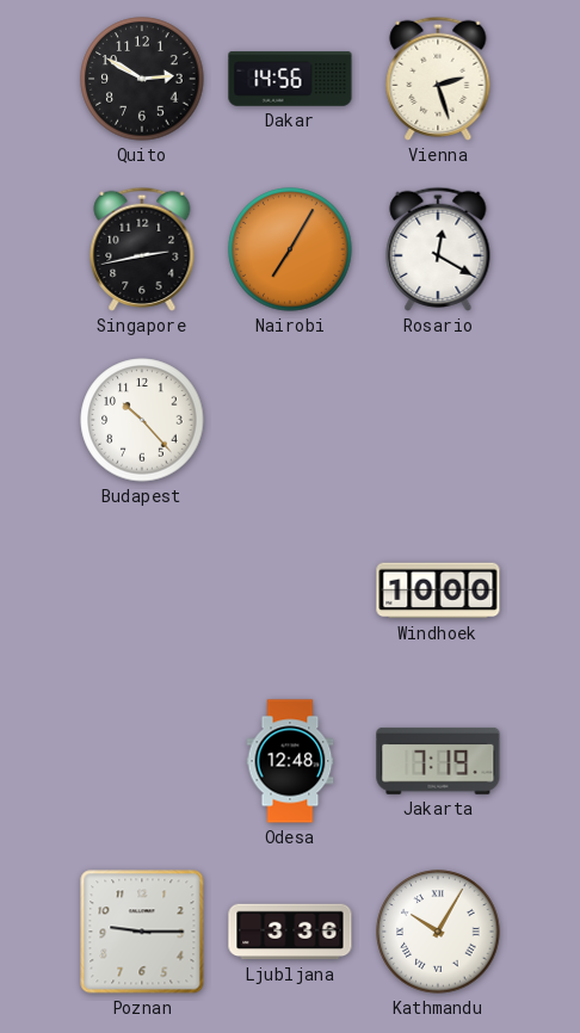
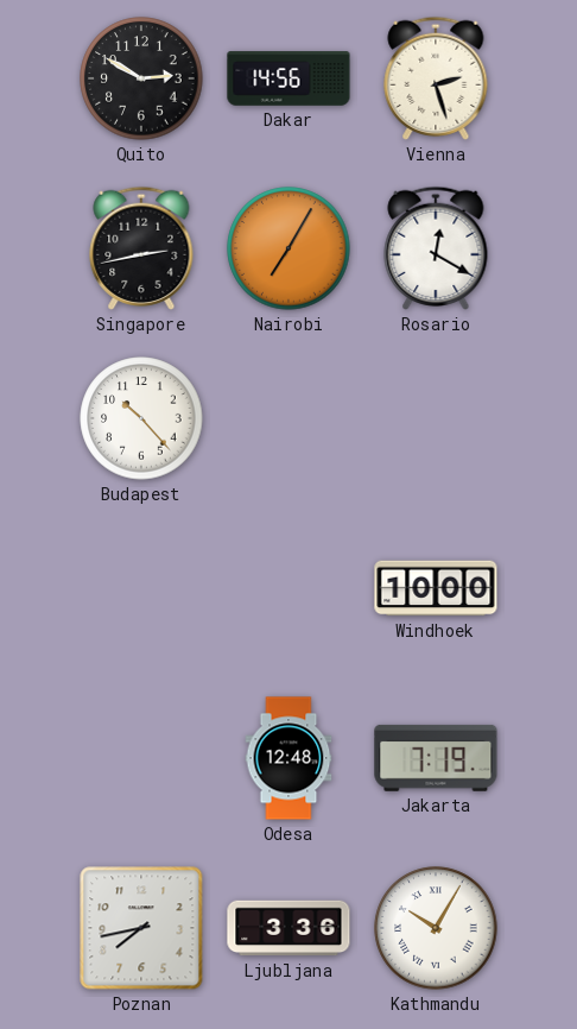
Poznan: 9:15 -> 7:43 (141, 928)
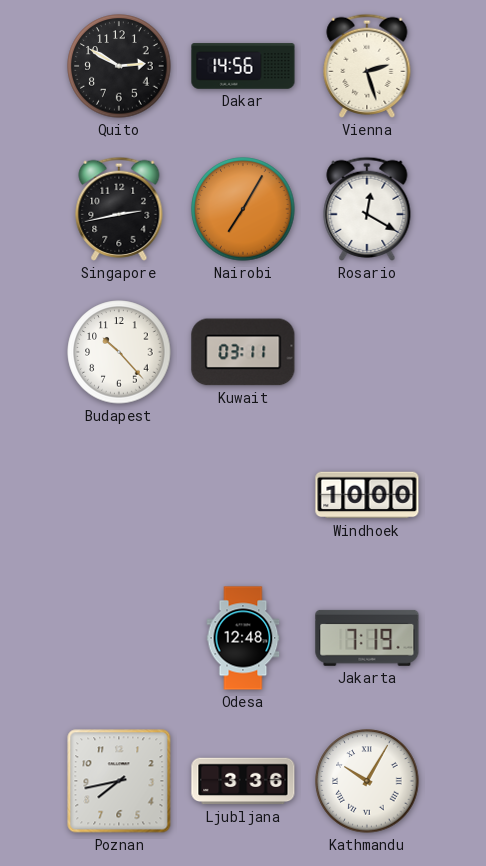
Kuwait: none -> 03:11 (243, 352)
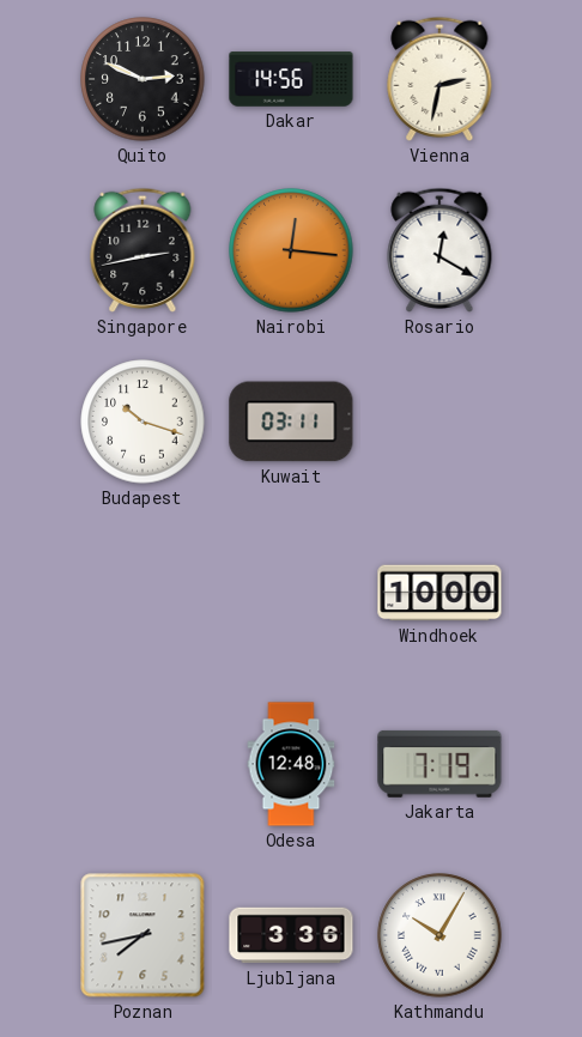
Quito: 2:50 -> 2:49 (143, 79)
Vienna: 2:27 -> 2:32 (439, 79)
Nairobi: 7:05 -> 12:16 (291, 250)
Budapest: 10:23 -> 10:18 (143, 422)
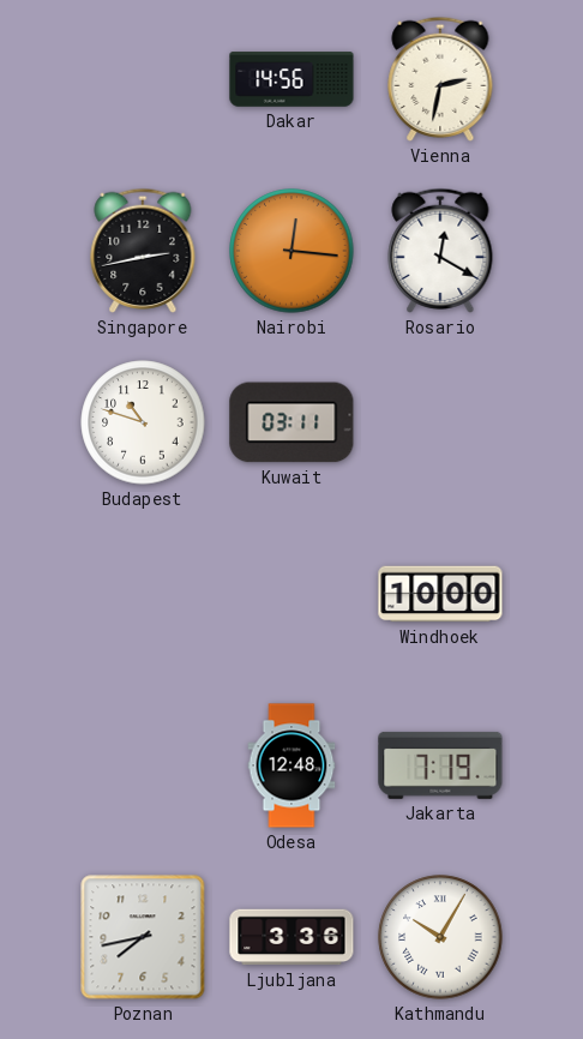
Quito: 2:49 -> none (143, 79)
Budapest: 10:18 -> 10:48 (143, 422)
